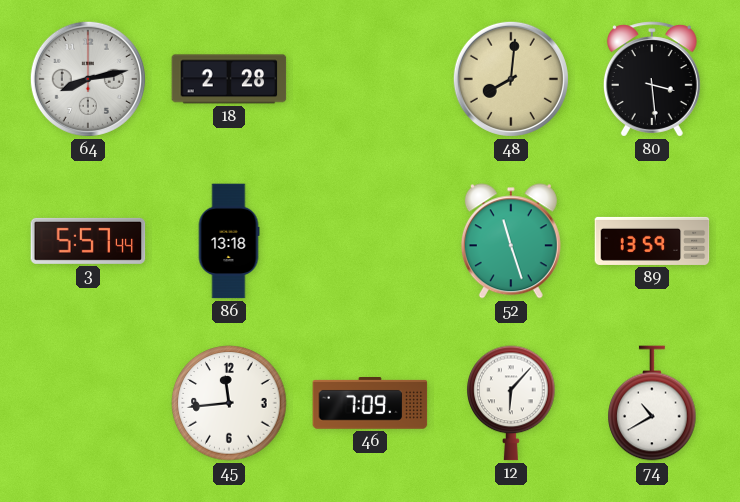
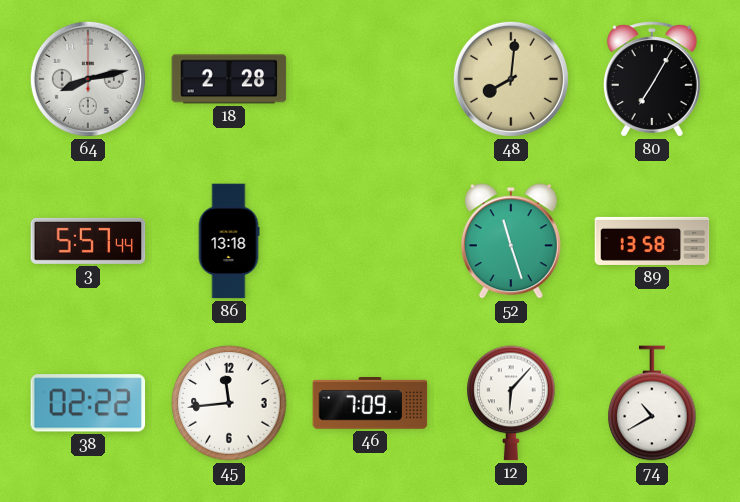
80: 3:29 -> 7:05 (652, 79)
89: 13:59 -> 13:58 (652, 241)
38: none -> 02:22 (88, 403)
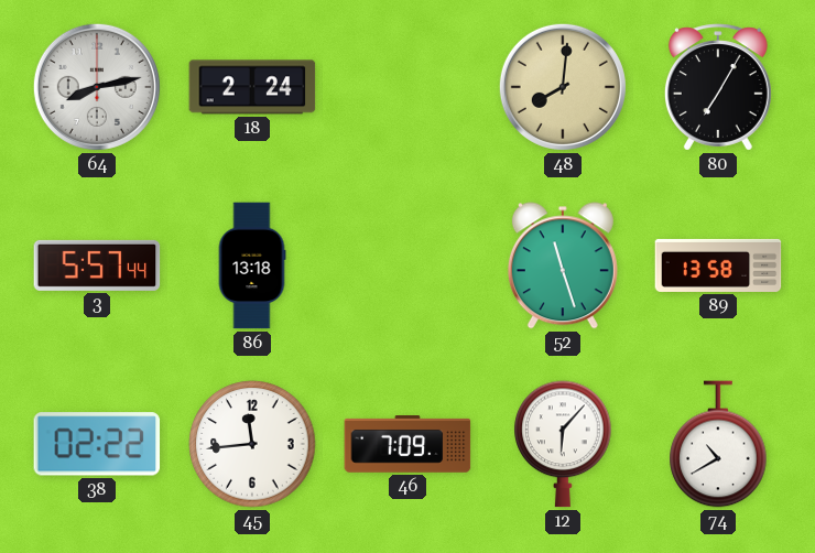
18: 2:28 -> 2:24 (252, 87)
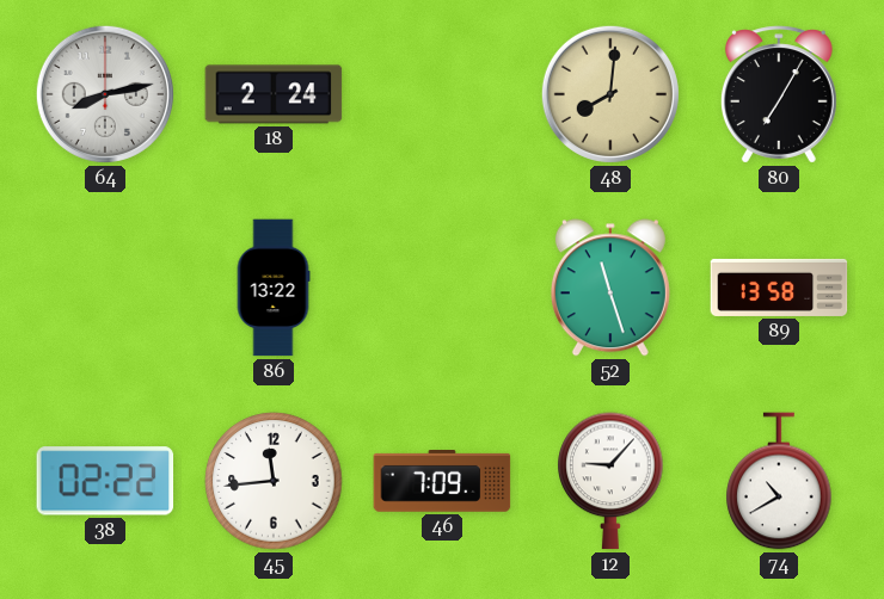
3: 5:57 -> none (97, 265)
86: 13:18 -> 13:22 (274, 288)
12: 6:07 -> 9:07 (610, 481)
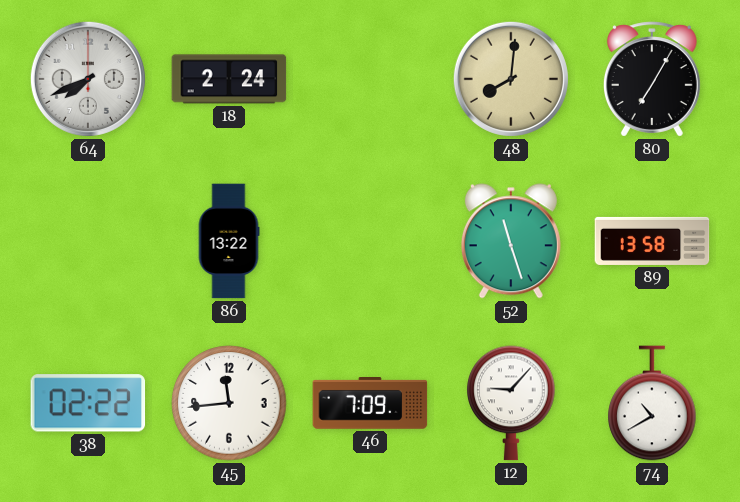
64: 8:13 -> 7:41 (88, 79)
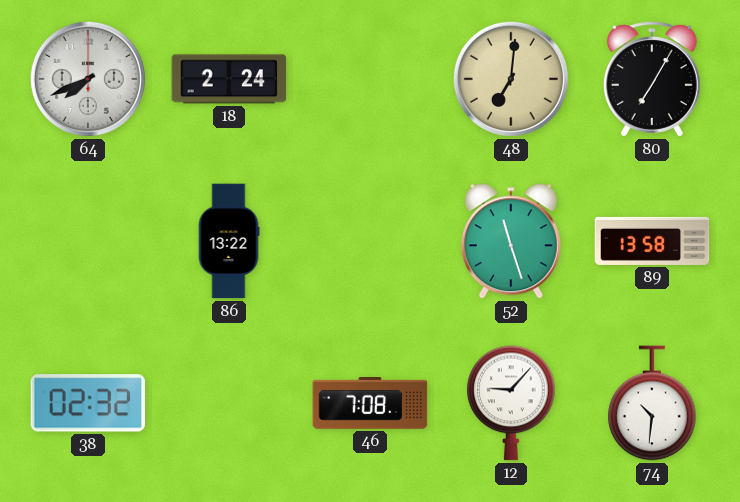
48: 8:01 -> 7:01 (511, 79)
38: 02:22 -> 02:32 (88, 403)
45: 11:44 -> none (229, 403)
46: 7:09 -> 7:08 (370, 404)
74: 10:40 -> 10:31 (652, 403)
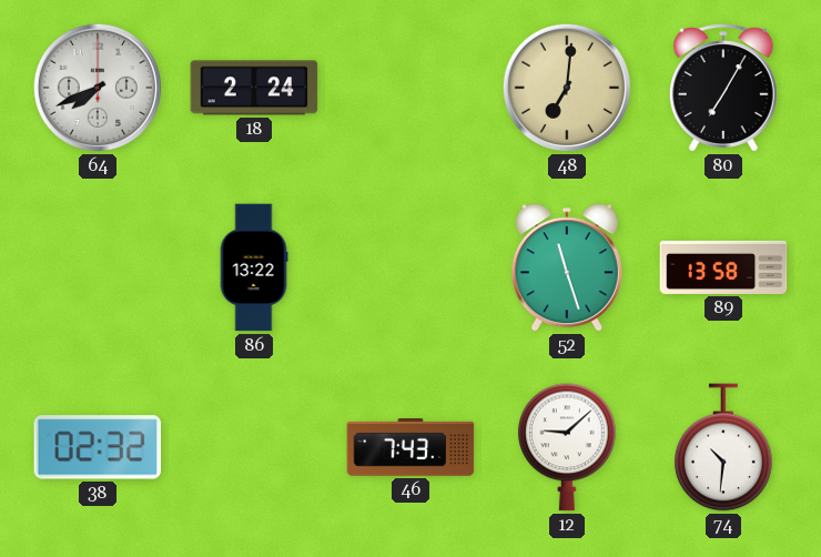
46: 7:08 -> 7:43 (411, 448)
12: 9:07 -> 9:08 (567, 447)
